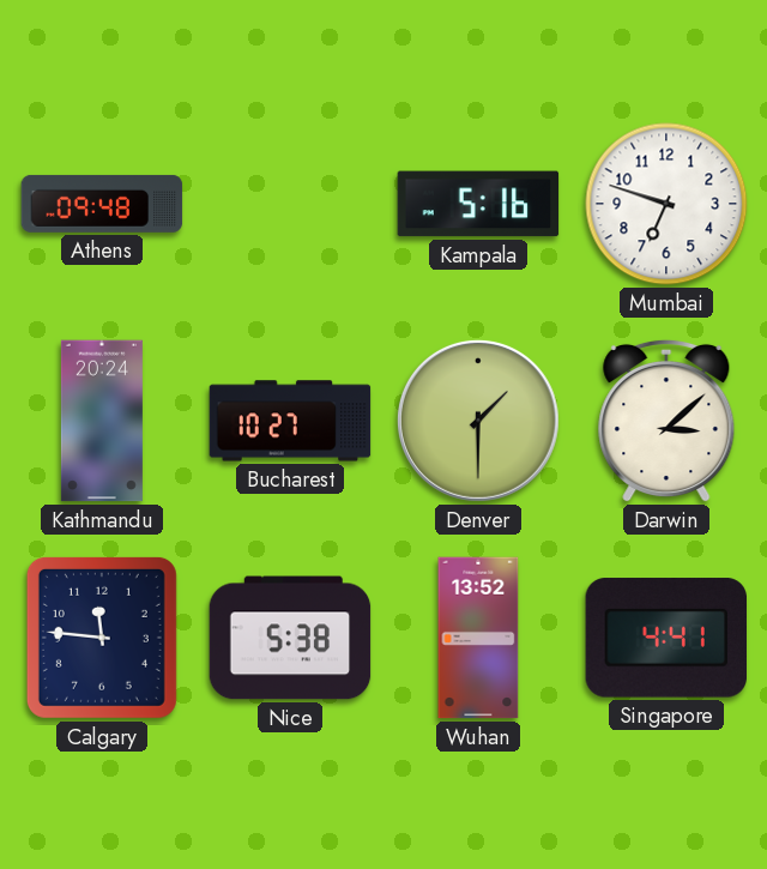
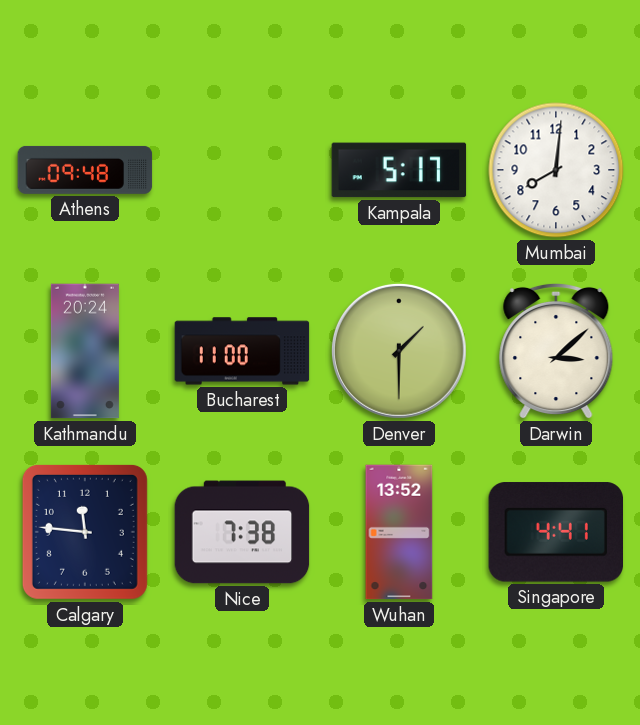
Kampala: 5:16 -> 5:17 (399, 170)
Mumbai: 6:48 -> 8:01 (556, 170)
Bucharest: 10:27 -> 11:00 (242, 351)
Nice: 5:38 -> 7:38 (242, 532)
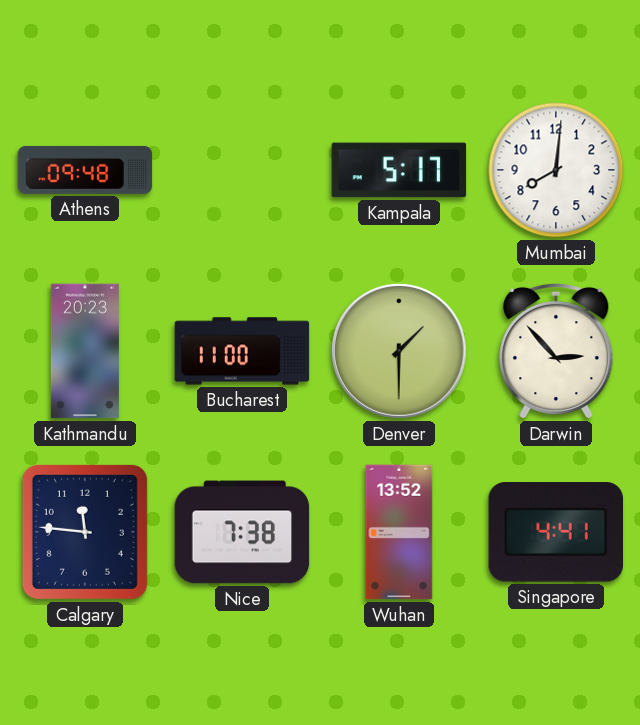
Kathmandu: 20:24 -> 20:23 (85, 351)
Darwin: 3:08 -> 2:53 (556, 351)
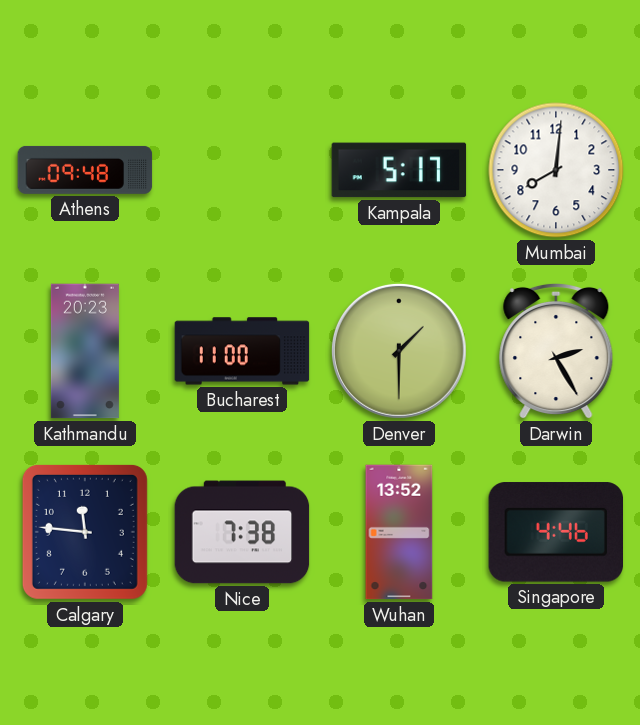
Darwin: 2:53 -> 2:25 (556, 351)
Singapore: 4:41 -> 4:46 (555, 532)
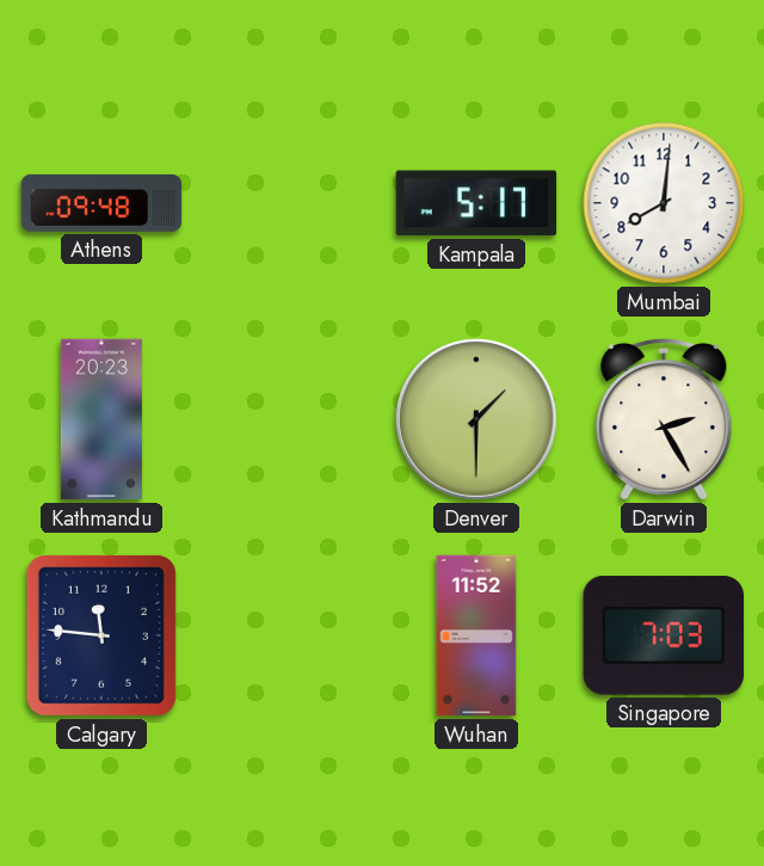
Bucharest: 11:00 -> none (242, 351)
Nice: 7:38 -> none (242, 532)
Wuhan: 13:52 -> 11:52 (476, 635)
Singapore: 4:46 -> 7:03 (663, 635)
